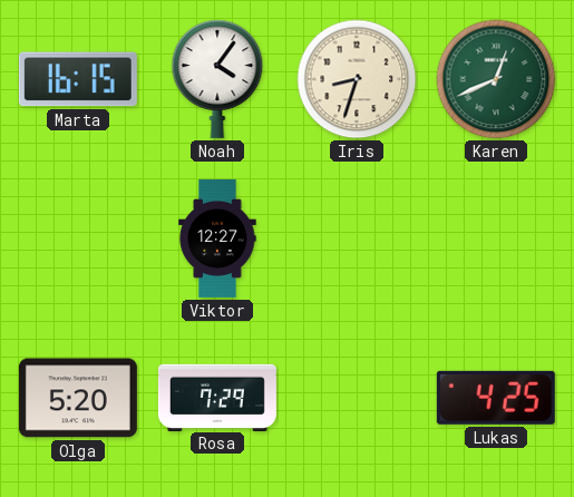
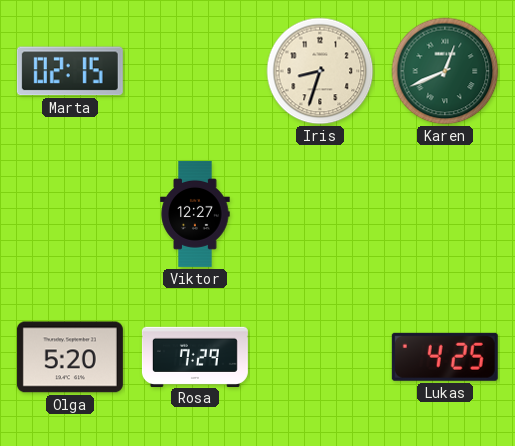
Marta: 16:15 -> 02:15 (70, 71)
Noah: 4:06 -> none (217, 79)
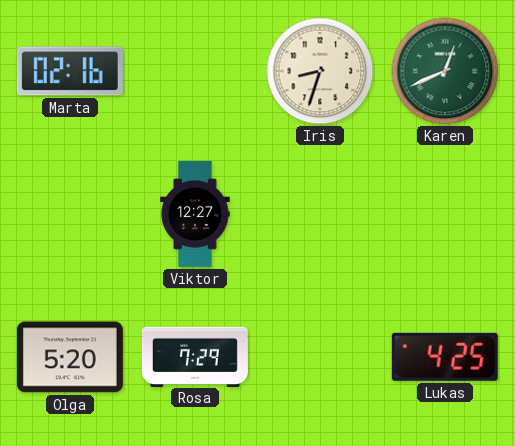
Marta: 02:15 -> 02:16 (70, 71)
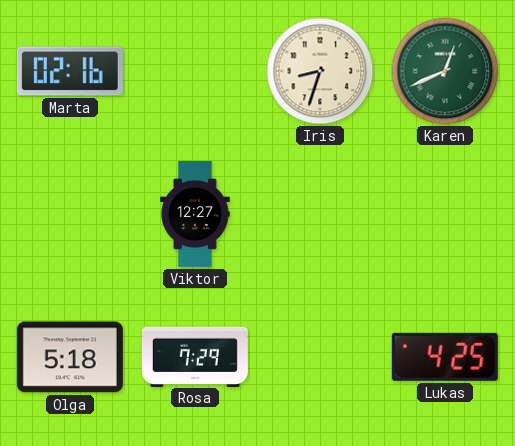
Olga: 5:20 -> 5:18 (70, 357)
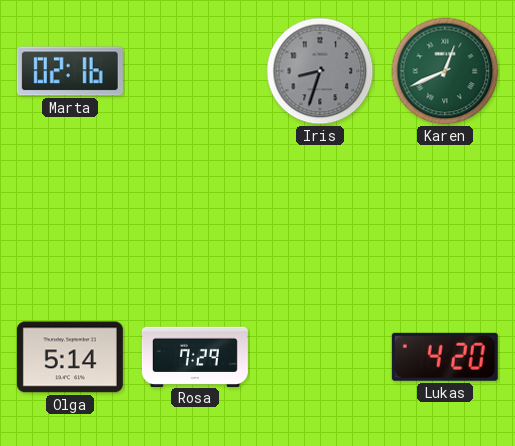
Iris dial: cream -> grey (320, 71)
Viktor: 12:27 -> none (195, 214)
Olga: 5:18 -> 5:14 (70, 357)
Lukas: 4:25 -> 4:20 (445, 357)
